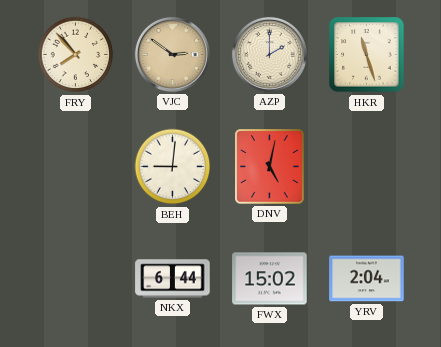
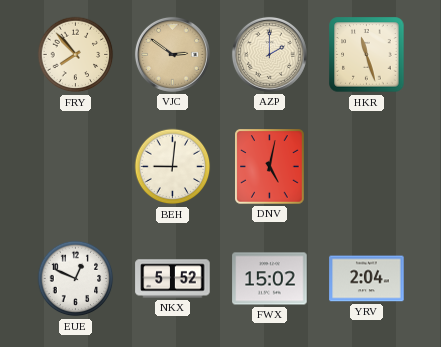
EUE: none -> 12:49 (76, 279)
NKX: 6:44 -> 5:52 (173, 279)
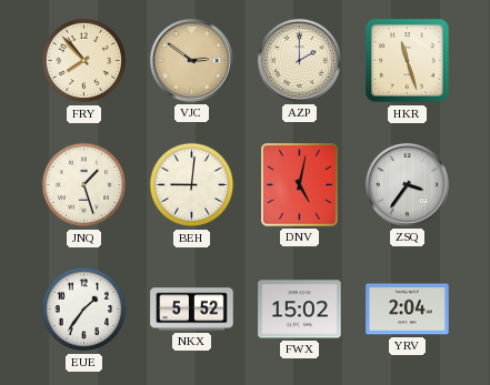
JNQ: none -> 1:27 (84, 185)
ZSQ: none -> 3:36 (407, 184)
EUE: 12:49 -> 1:36 (84, 310)
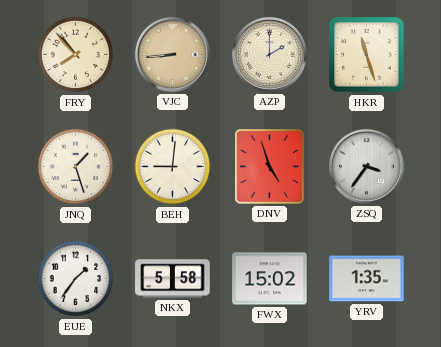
VJC: 2:51 -> 8:44 (172, 54)
DNV: 5:02 -> 4:57 (270, 167)
NKX: 5:52 -> 5:58 (173, 279)
YRV: 2:04 -> 1:35 (367, 279)
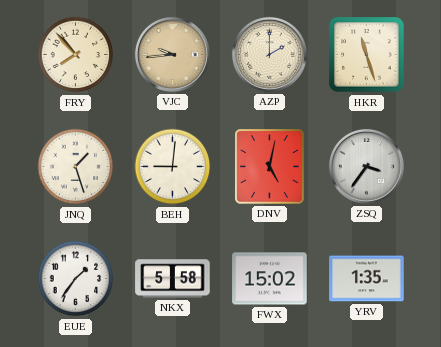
VJC: 8:44 -> 9:44 (172, 54)
DNV: 4:57 -> 5:02 (270, 167)
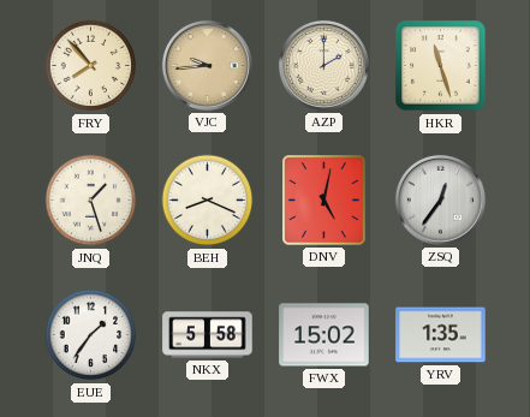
BEH: 9:01 -> 8:19 (208, 201)
ZSQ: 3:36 -> 12:36 (440, 199)
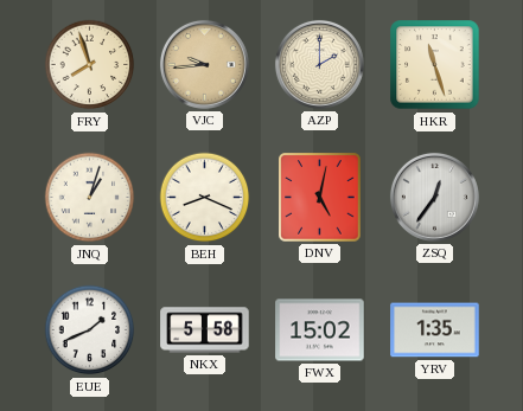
FRY: 7:53 -> 7:57 (90, 65)
JNQ: 1:27 -> 1:03 (90, 198)
EUE: 1:36 -> 1:41 (90, 330)
